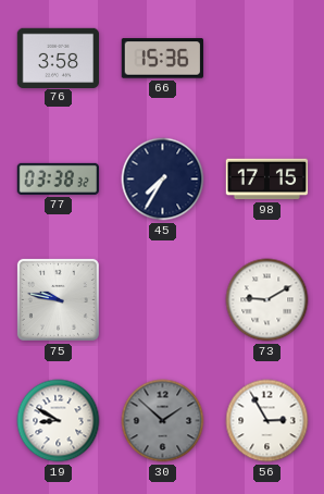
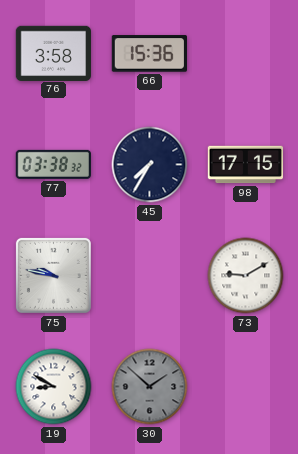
56: 2:55 -> none (267, 421)
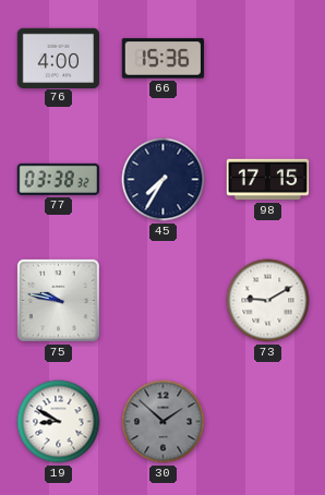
76: 3:58 -> 4:00 (59, 58)
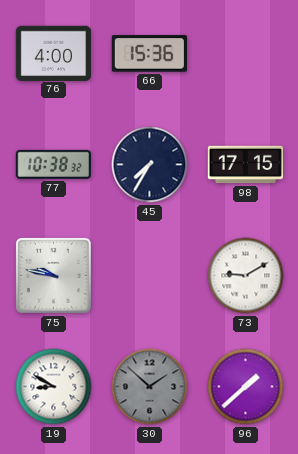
77: 03:38 -> 10:38 (53, 164)
96: none -> 1:38 (246, 387)
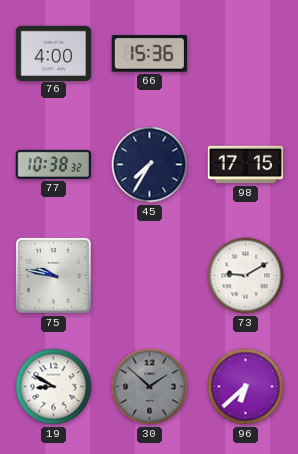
96: 1:38 -> 6:38 (246, 387)
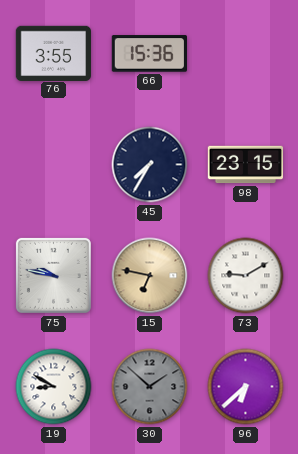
76: 4:00 -> 3:55 (54, 53)
77: 10:38 -> none (53, 164)
98: 17:15 -> 23:15 (246, 165)
15: none -> 6:47 (150, 276)
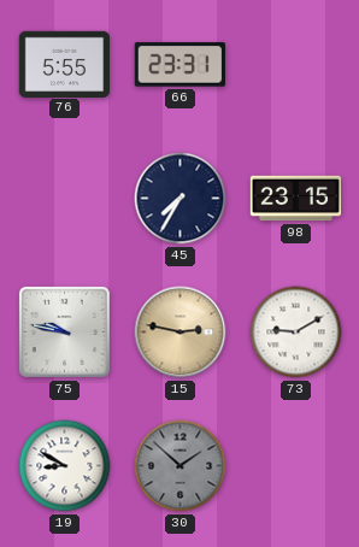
76: 3:55 -> 5:55 (65, 64)
66: 15:36 -> 23:31 (179, 65)
15: 6:47 -> 2:47 (181, 333)
96: 6:38 -> none (246, 387)
